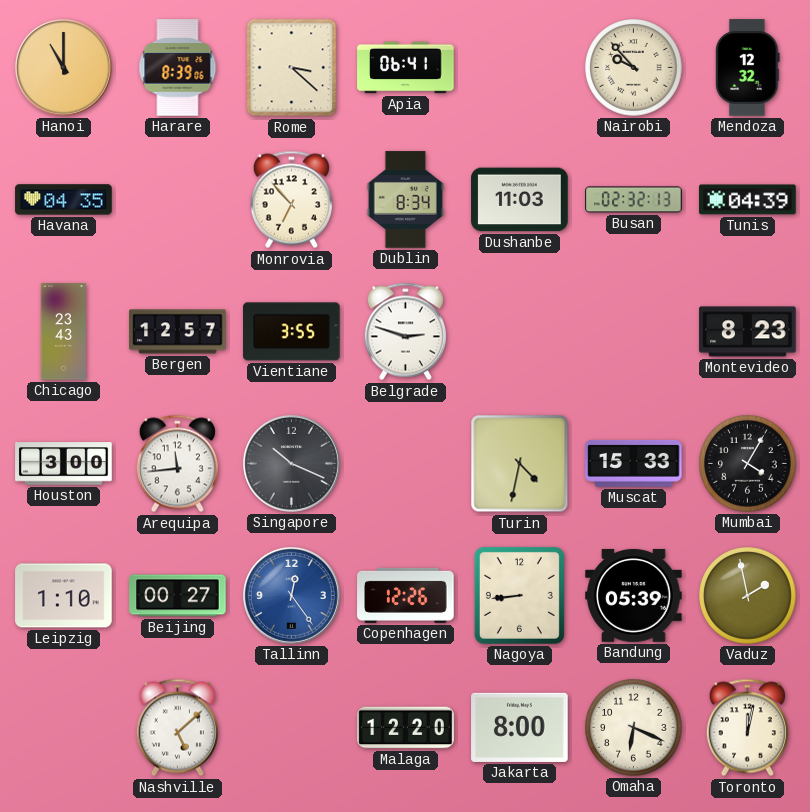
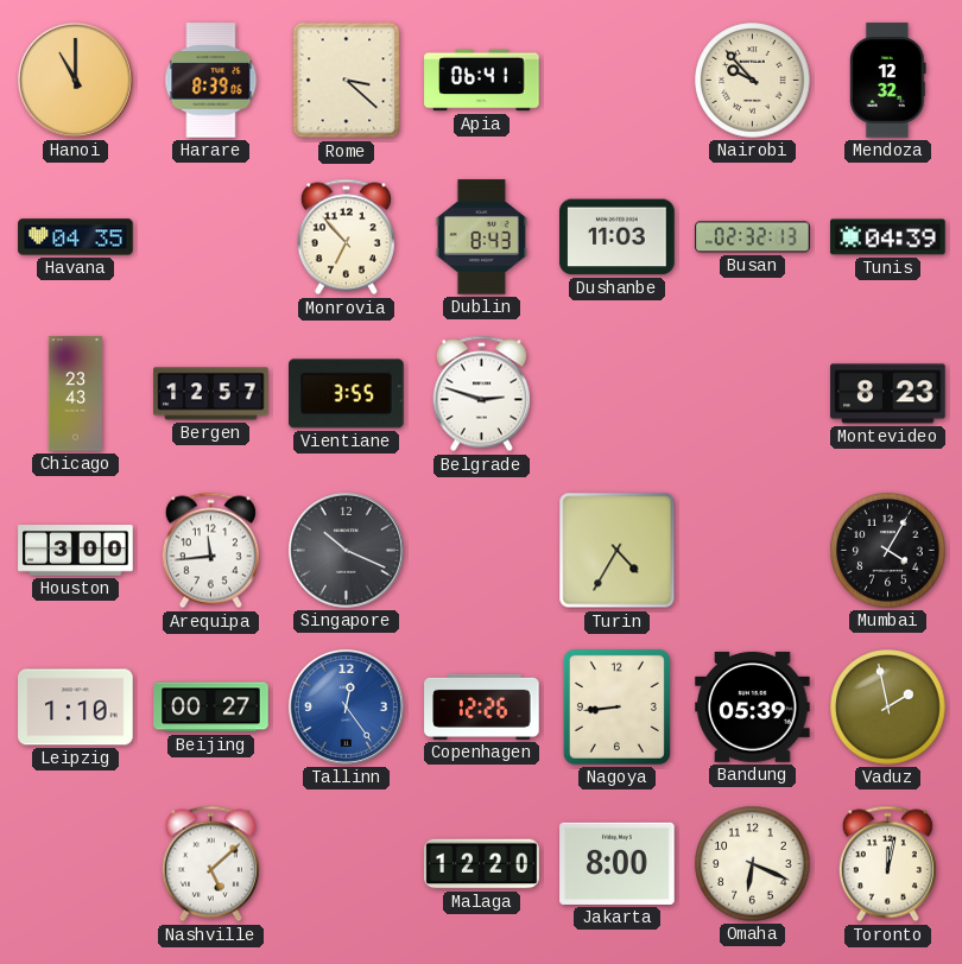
Dublin: 8:34 -> 8:43 (481, 237)
Turin: 4:32 -> 4:35 (618, 551)
Muscat: 15:33 -> none (634, 463)
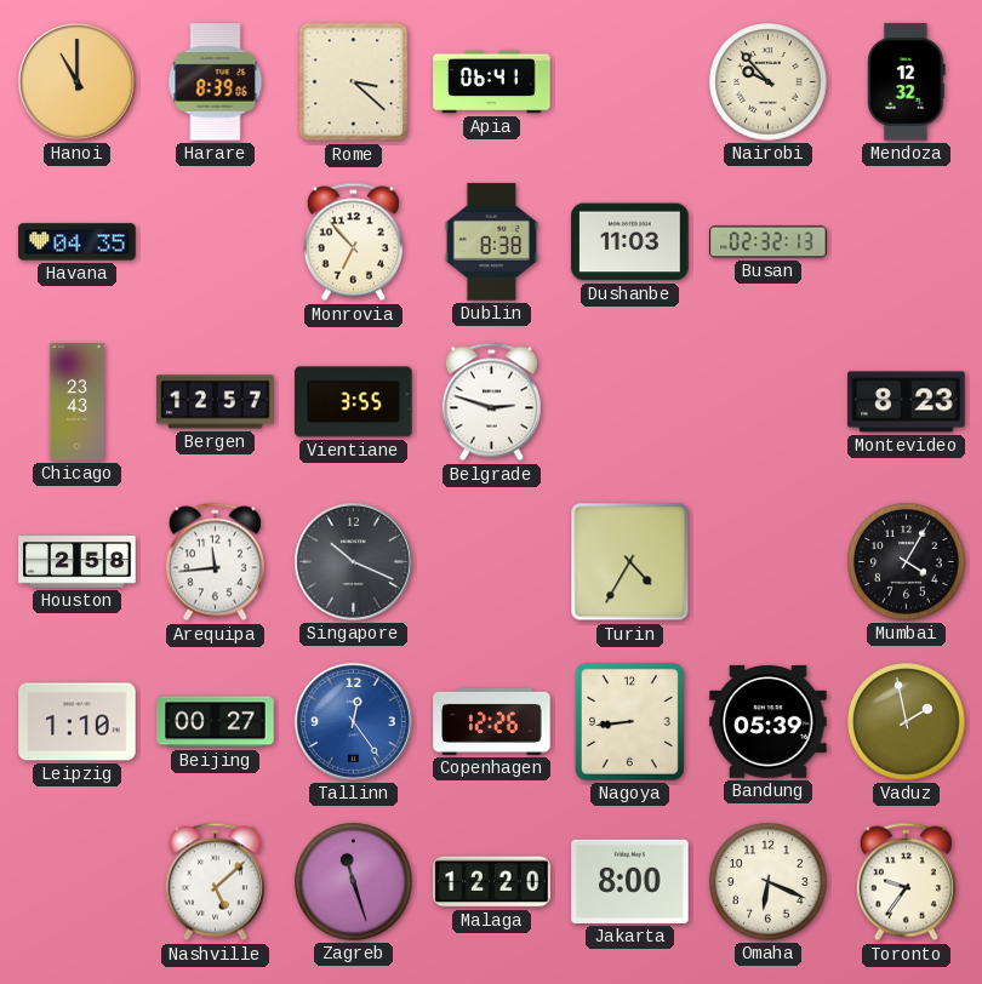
Dublin: 8:43 -> 8:38 (491, 242)
Tunis: 04:39 -> none (888, 237)
Houston: 3:00 -> 2:58 (78, 562)
Zagreb: none -> 11:27 (354, 882)
Toronto: 12:02 -> 9:36 (906, 882)
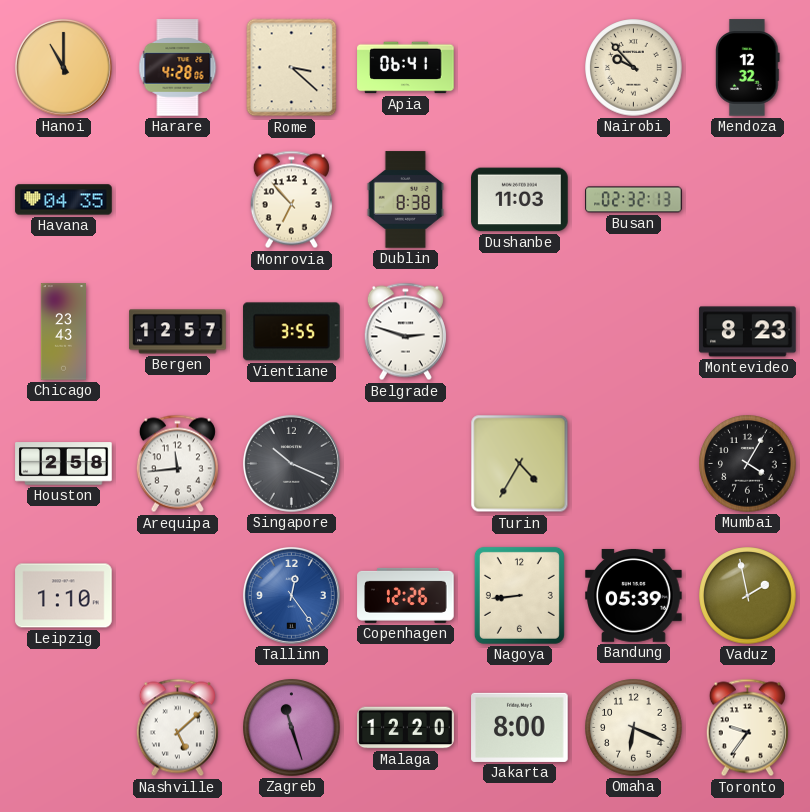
Harare: 8:39 -> 4:28 (178, 68)
Beijing: 00:27 -> none (216, 722)
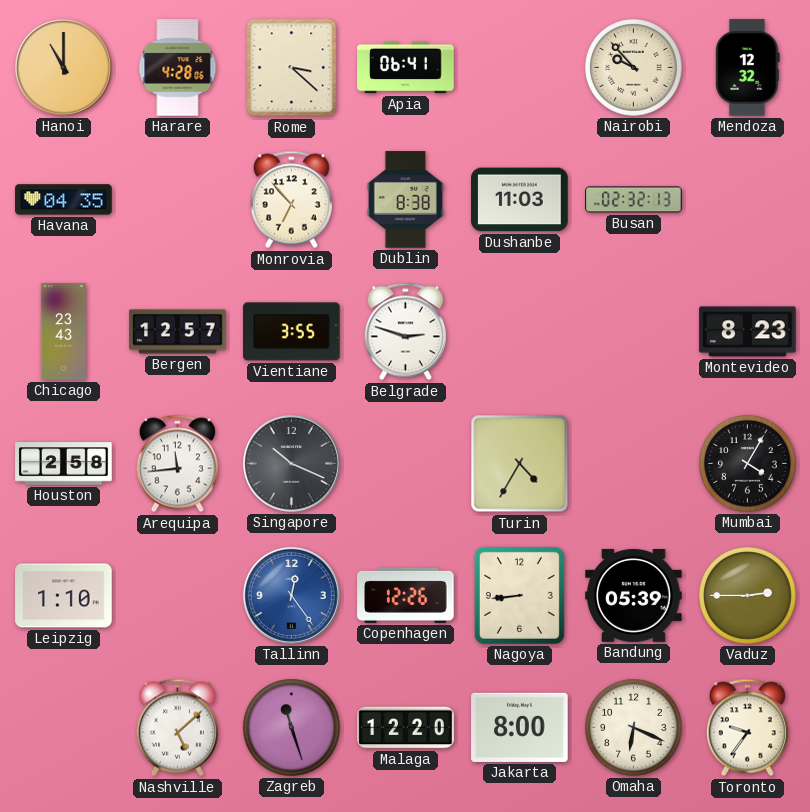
Vaduz: 1:58 -> 2:45 (748, 596)
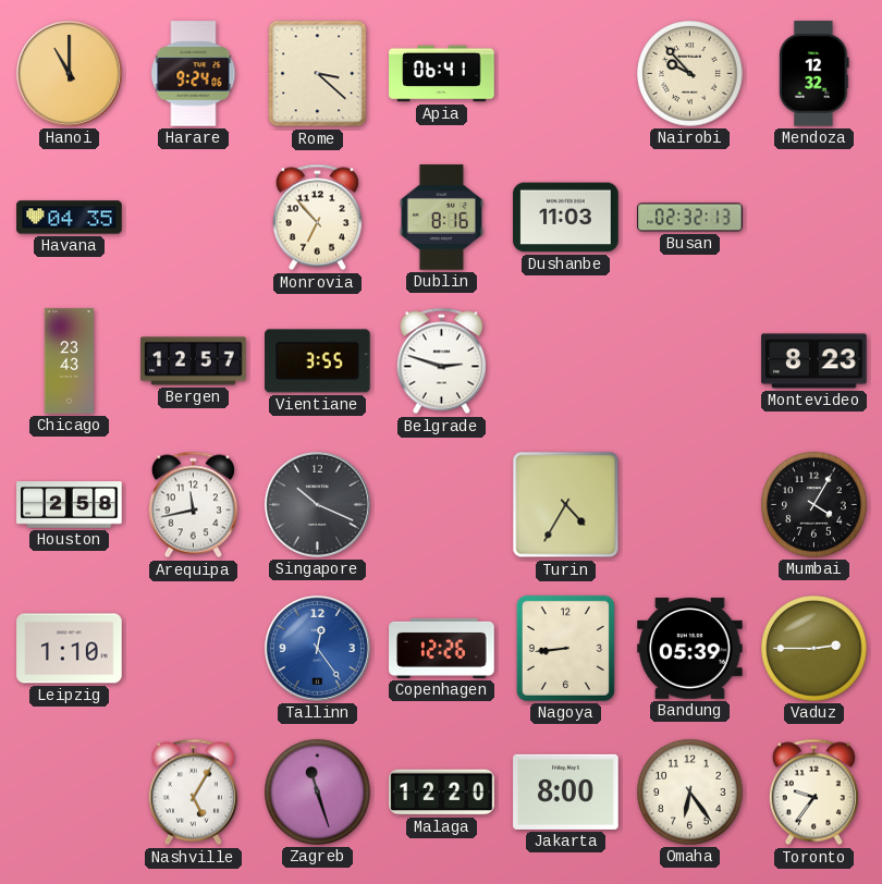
Harare: 4:28 -> 9:24 (194, 74)
Dublin: 8:38 -> 8:16 (441, 218)
Arequipa: 11:44 -> 11:43 (193, 505)
Nashville: 5:08 -> 5:05 (193, 793)
Omaha: 6:19 -> 6:24 (690, 793)
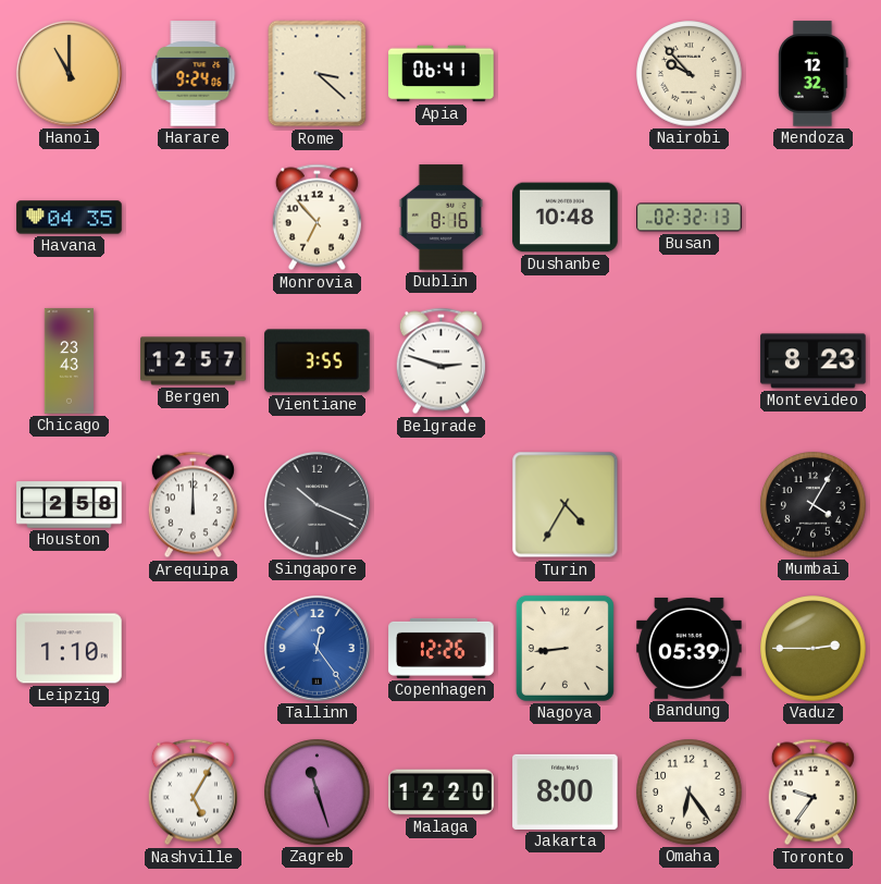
Dushanbe: 11:03 -> 10:48 (566, 218)
Arequipa: 11:43 -> 12:00 (193, 505)
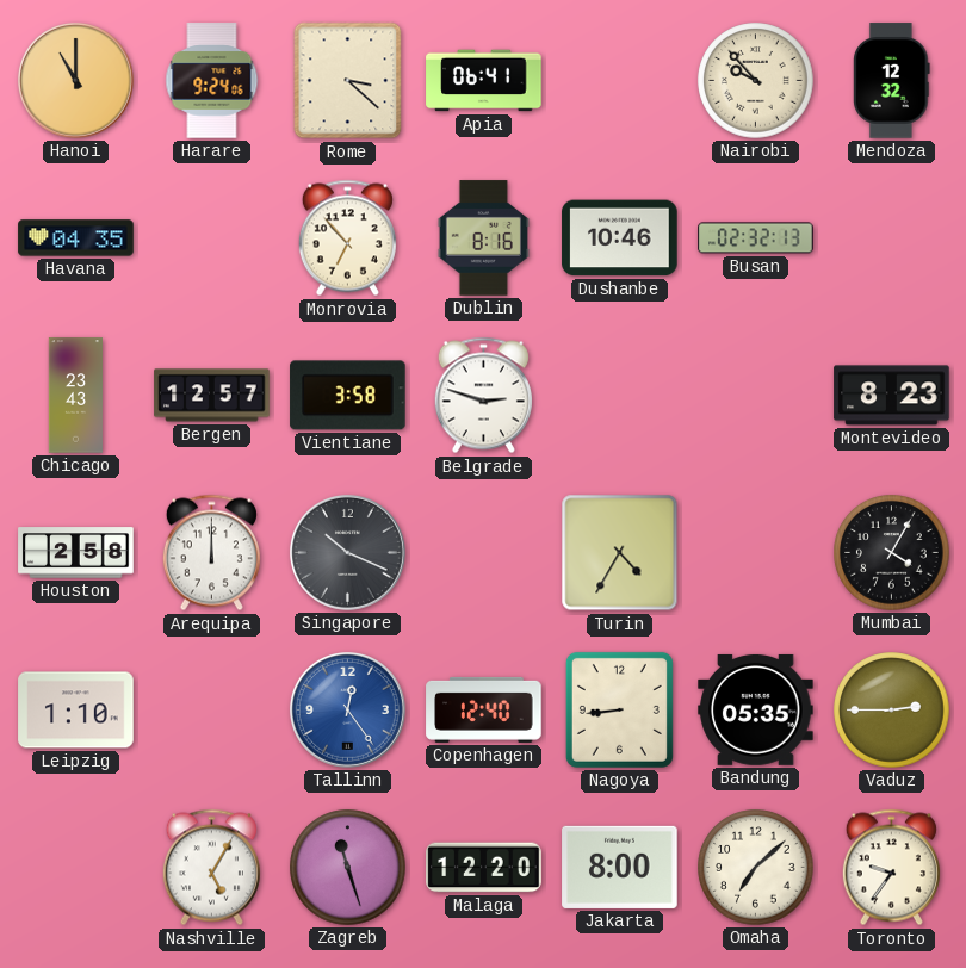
Dushanbe: 10:48 -> 10:46 (620, 238)
Vientiane: 3:55 -> 3:58 (348, 396)
Copenhagen: 12:26 -> 12:40 (484, 709)
Bandung: 05:39 -> 05:35 (756, 709)
Omaha: 6:24 -> 7:08 (756, 868)
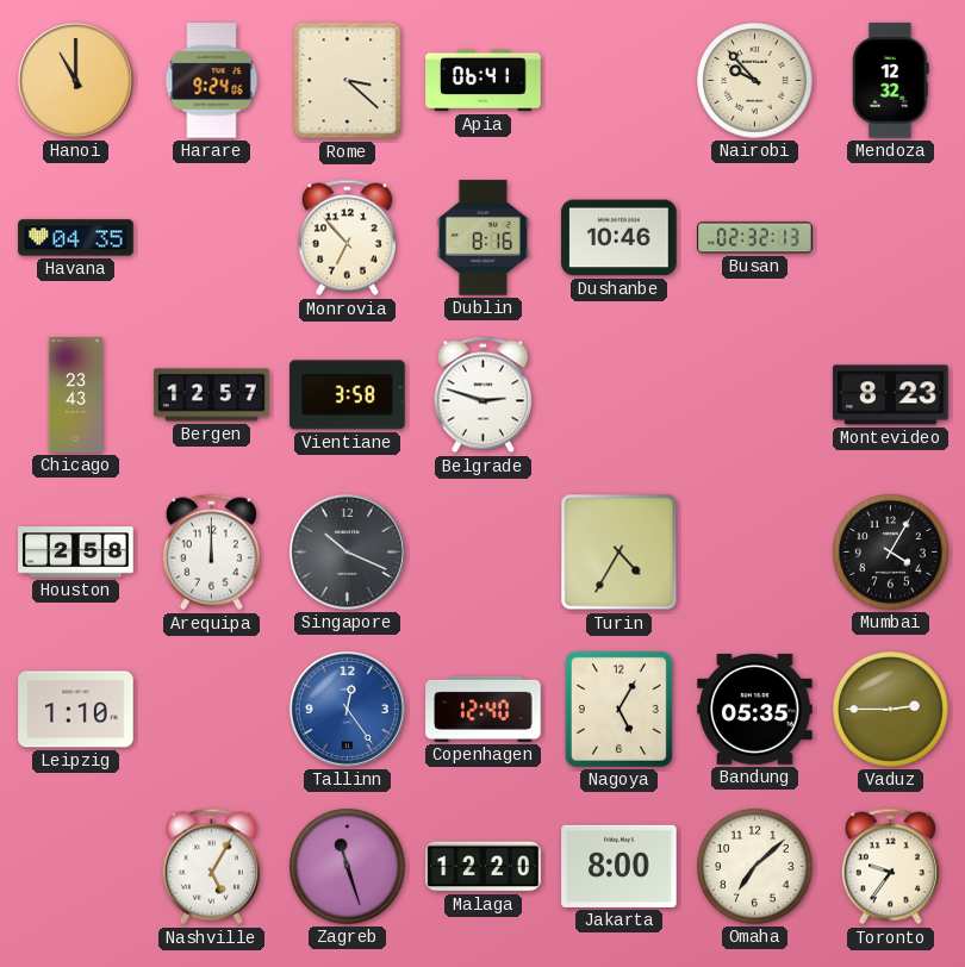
Nagoya: 8:44 -> 5:05 (618, 709)
